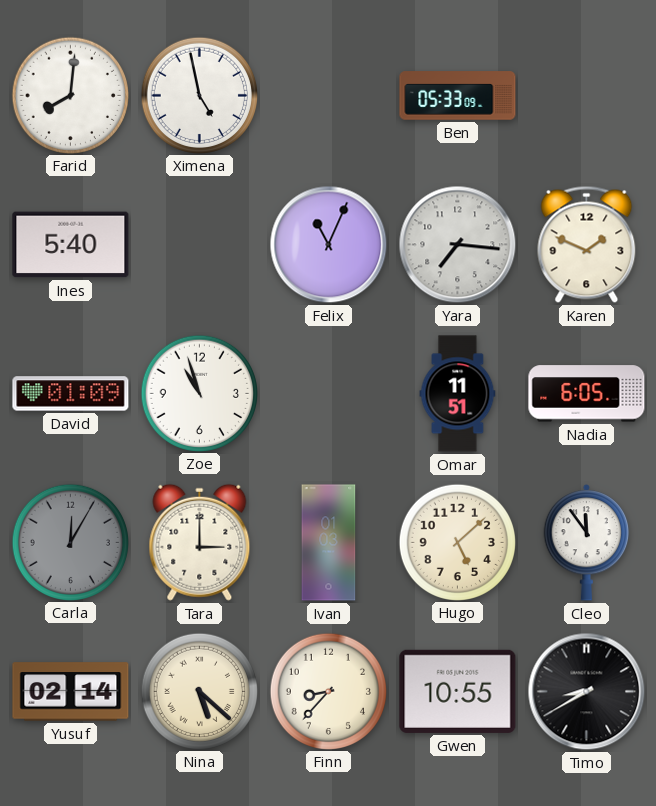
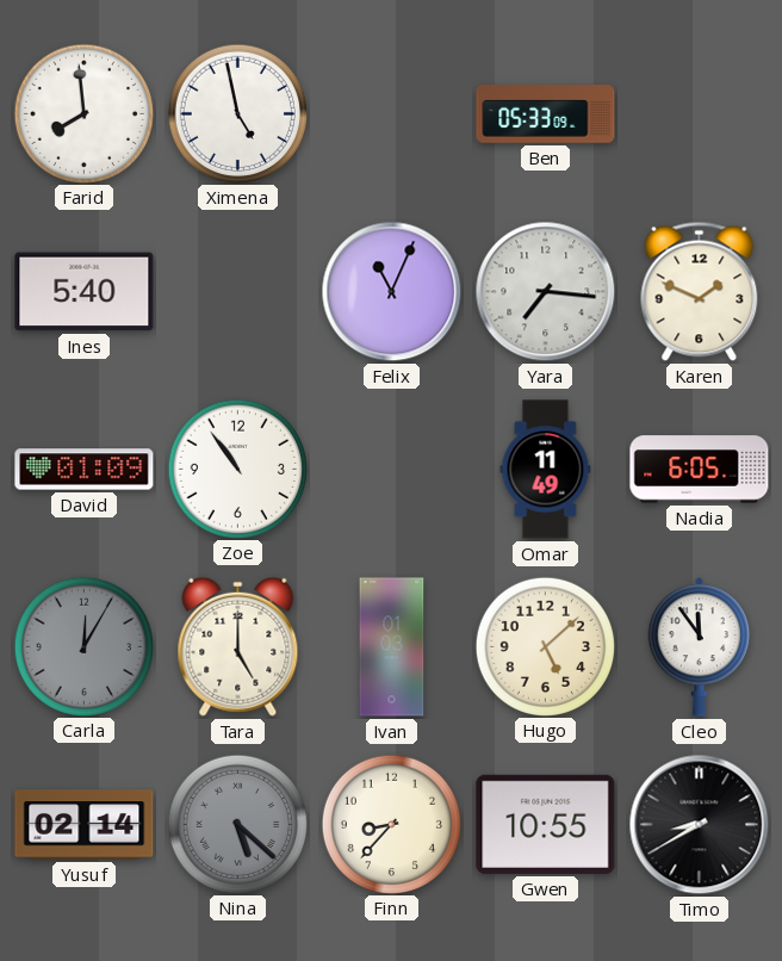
Farid: 8:01 -> 7:59 (83, 113)
Zoe: 10:57 -> 10:54 (237, 469)
Omar: 11:51 -> 11:49 (546, 470)
Tara: 3:00 -> 5:00 (238, 646)
Nina dial: cream -> grey (237, 824)
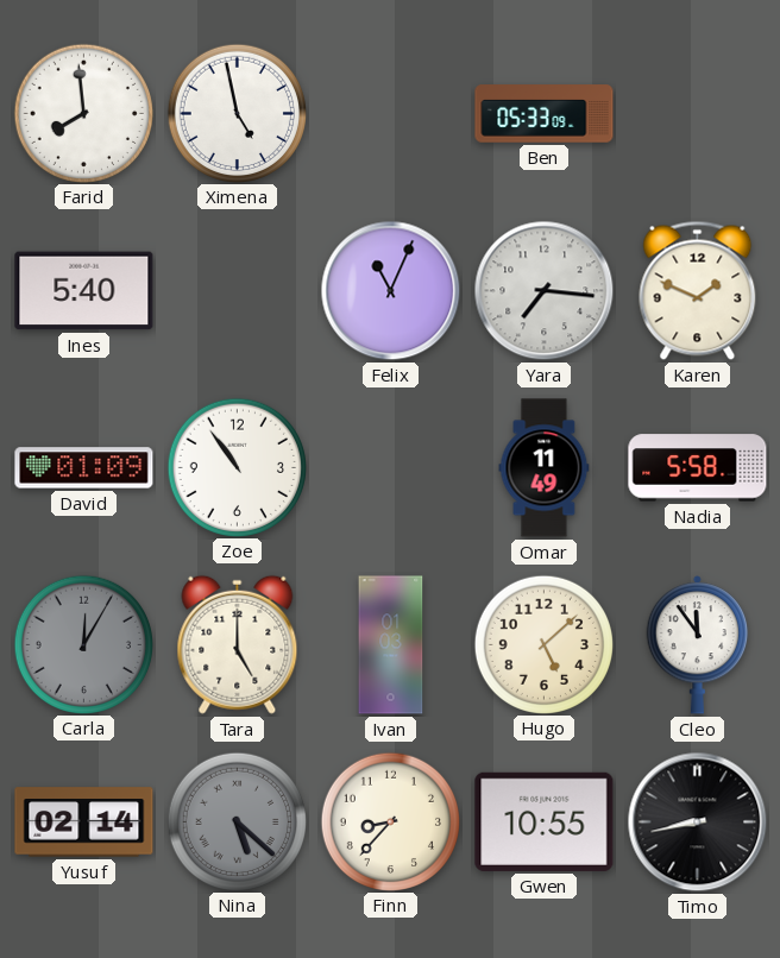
Nadia: 6:05 -> 5:58 (698, 468)
Timo: 8:40 -> 8:43 (698, 823)
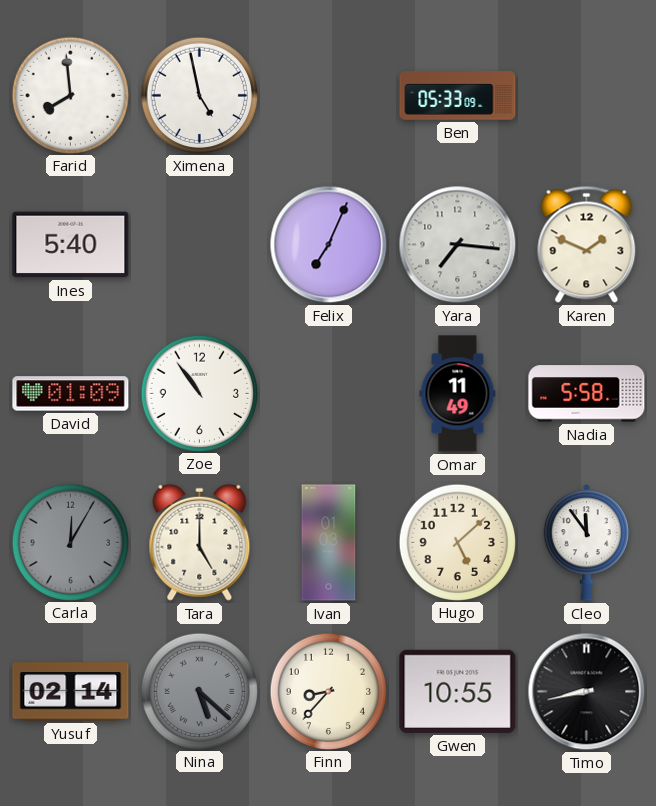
Felix: 11:04 -> 7:04 (329, 245)
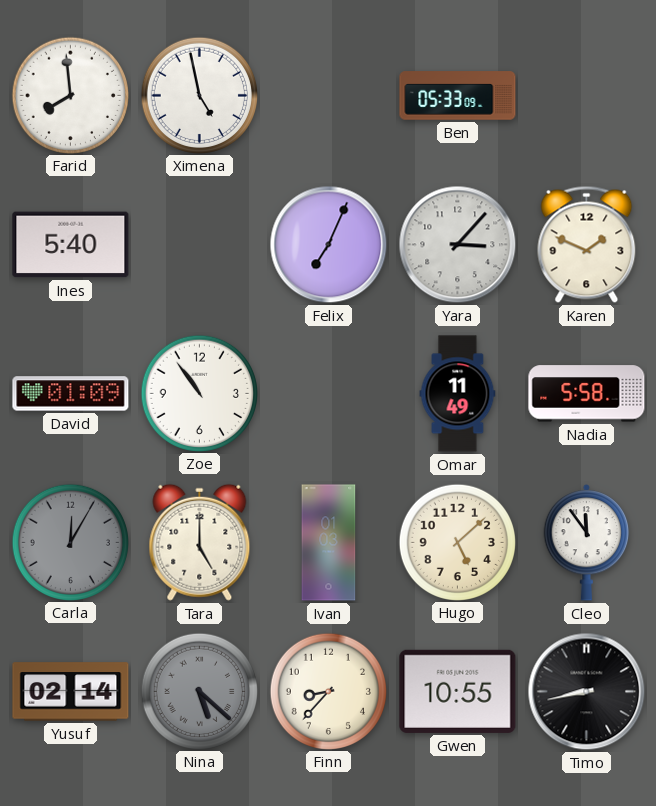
Yara: 7:16 -> 3:07 (458, 245)
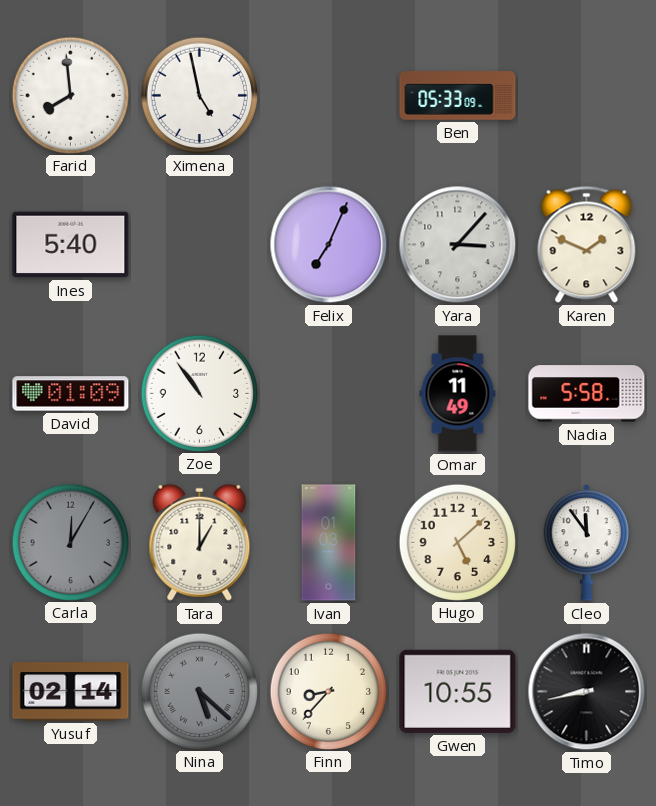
Tara: 5:00 -> 1:00 (200, 542)
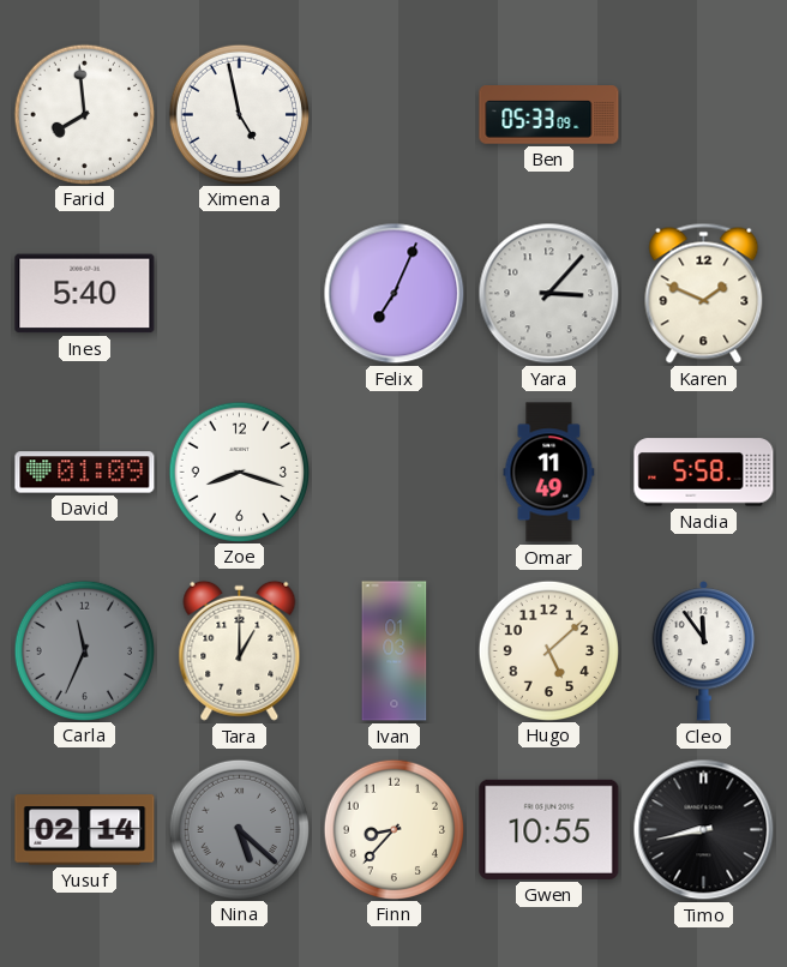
Zoe: 10:54 -> 8:18 (239, 472)
Carla: 12:05 -> 11:34 (84, 650)
